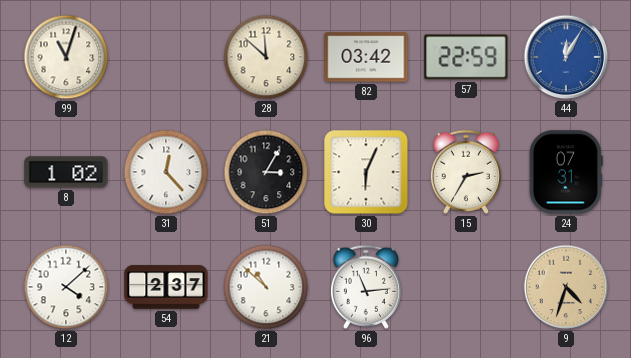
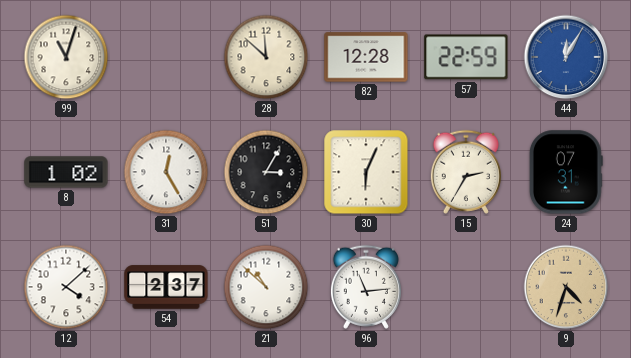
82: 03:42 -> 12:28 (366, 57)
31: 12:23 -> 12:25 (166, 172)
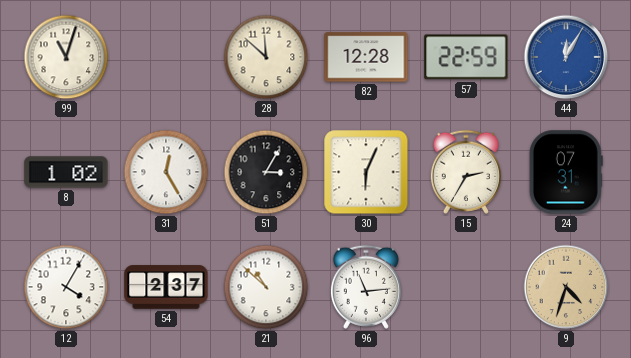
12: 4:08 -> 4:05 (66, 287)
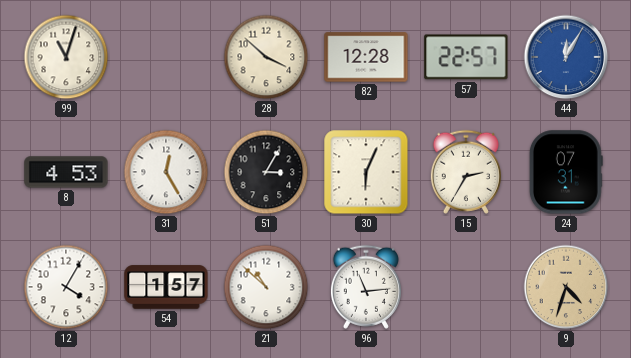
28: 11:52 -> 3:52 (266, 57)
57: 22:59 -> 22:57 (466, 57)
8: 1:02 -> 4:53 (66, 172)
54: 2:37 -> 1:57 (166, 287)
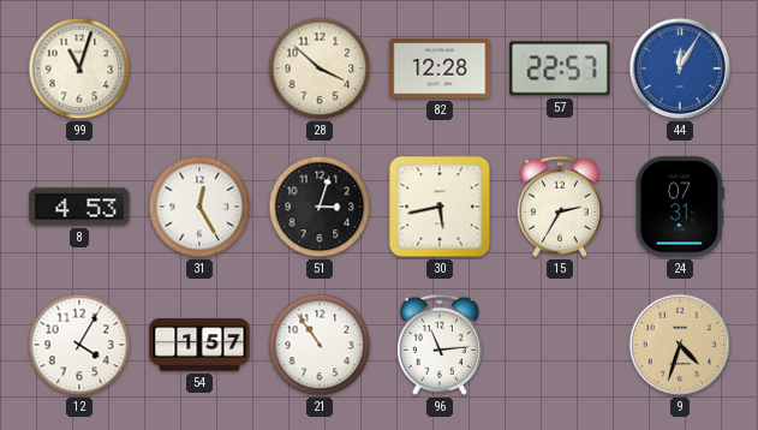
51: 3:05 -> 3:03 (320, 207)
30: 6:04 -> 5:43 (440, 207)
21: 10:52 -> 10:54 (320, 345)
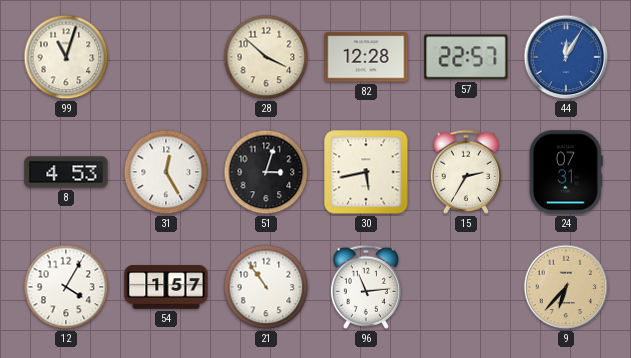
9: 4:33 -> 6:37 (566, 287)
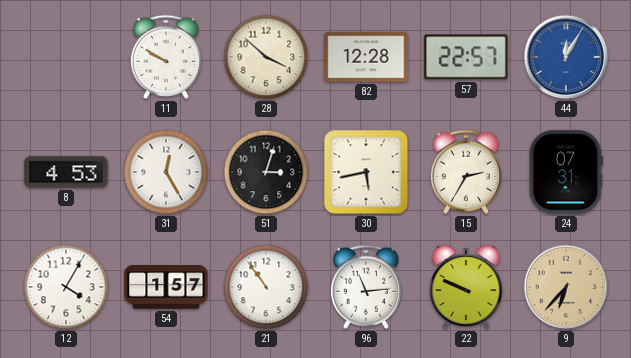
99: 11:03 -> none (66, 57)
11: none -> 9:50 (166, 57)
22: none -> 9:49 (466, 288)
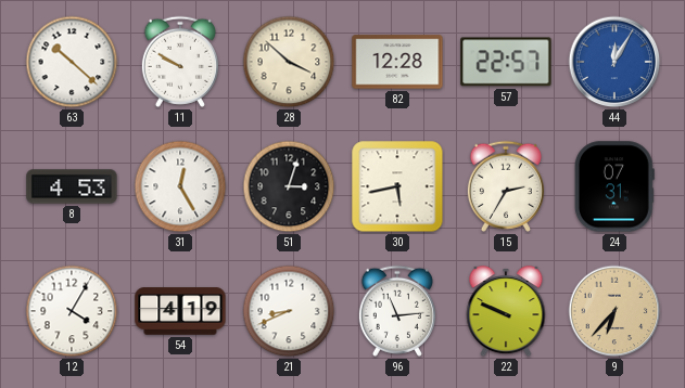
63: none -> 10:22 (72, 62)
54: 1:57 -> 4:19 (180, 311)
21: 10:54 -> 8:41 (289, 311)
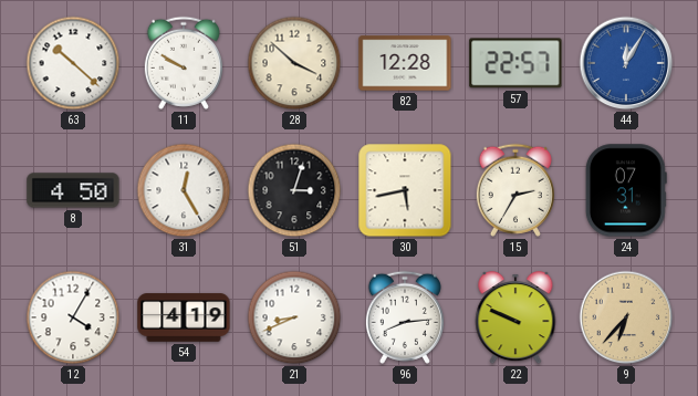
8: 4:53 -> 4:50 (73, 190)
96: 11:14 -> 8:14 (405, 317)
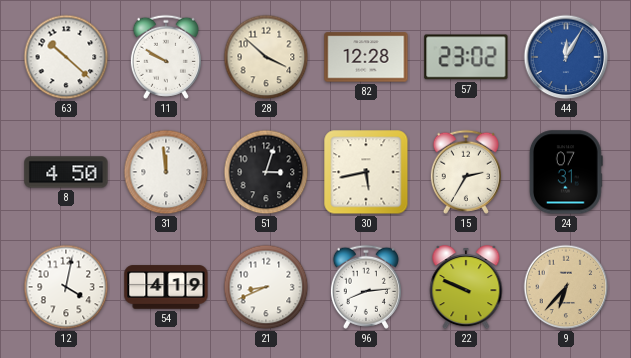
57: 22:57 -> 23:02 (466, 57)
31: 12:25 -> 11:59 (166, 172)
12: 4:05 -> 4:02 (66, 287)
